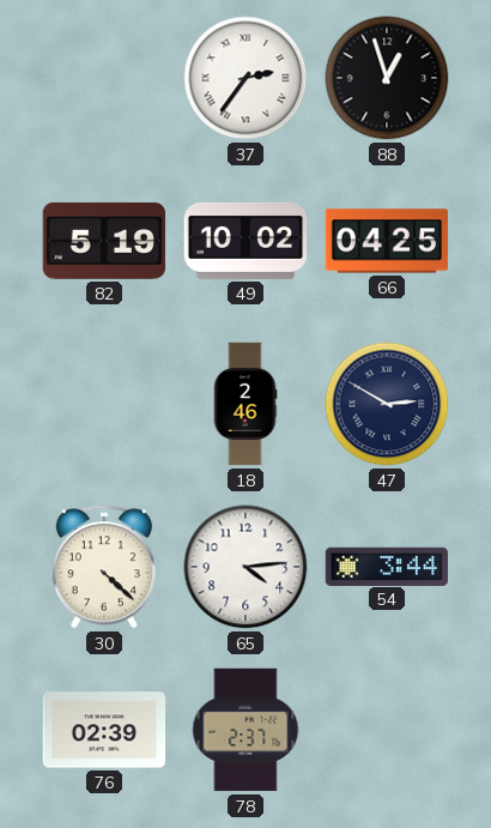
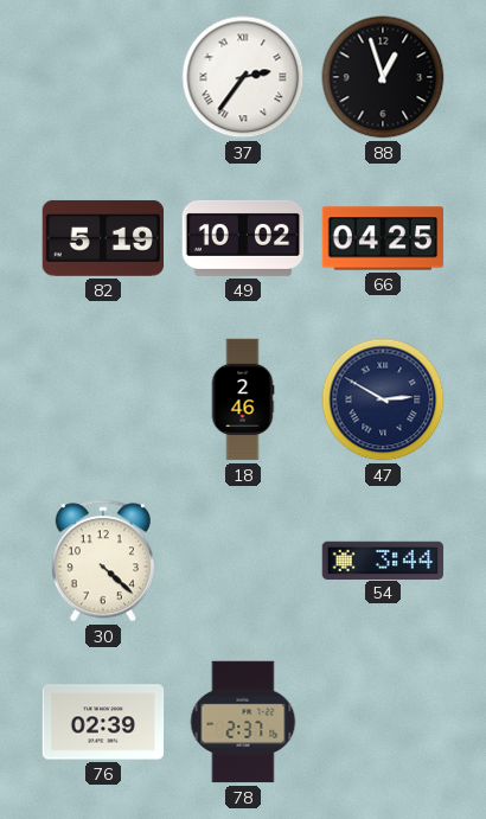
65: 4:14 -> none (245, 567)
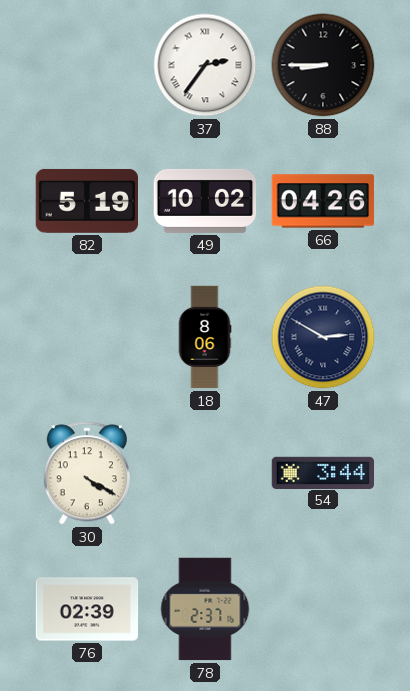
88: 12:57 -> 8:45 (323, 65)
66: 04:25 -> 04:26 (323, 201)
18: 2:46 -> 8:06 (205, 337)
30: 4:22 -> 4:20 (87, 473)
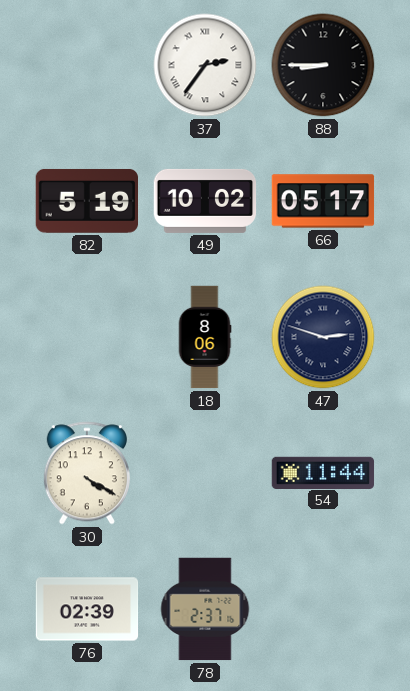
66: 04:26 -> 05:17 (323, 201)
47: 2:50 -> 2:48 (323, 337)
54: 3:44 -> 11:44 (323, 472)
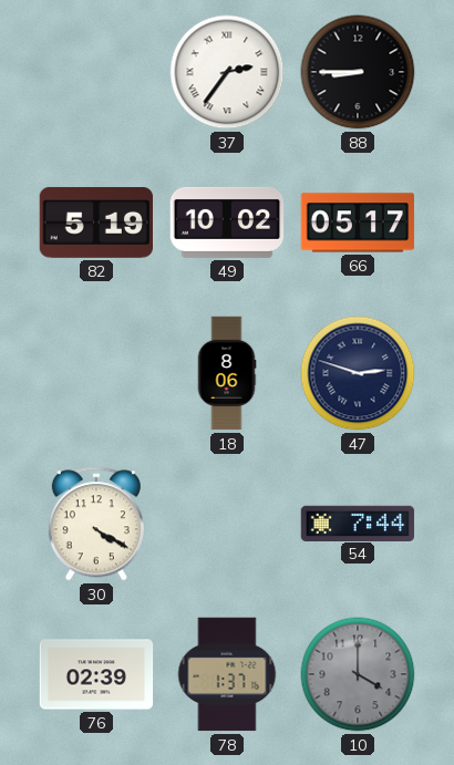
54: 11:44 -> 7:44 (358, 523)
78: 2:37 -> 1:37 (227, 674)
10: none -> 4:00 (358, 674)
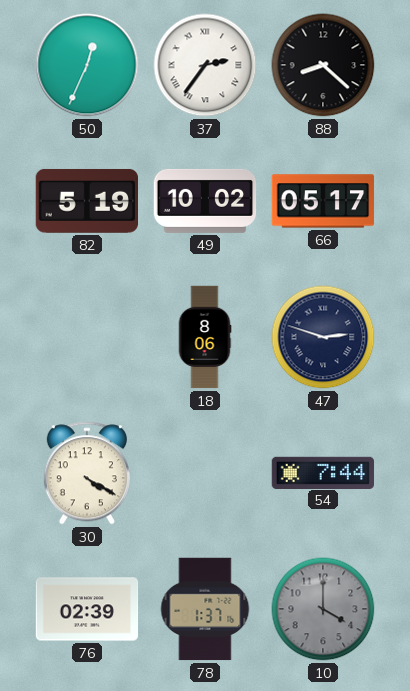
50: none -> 12:34 (87, 65)
88: 8:45 -> 8:22 (323, 65)
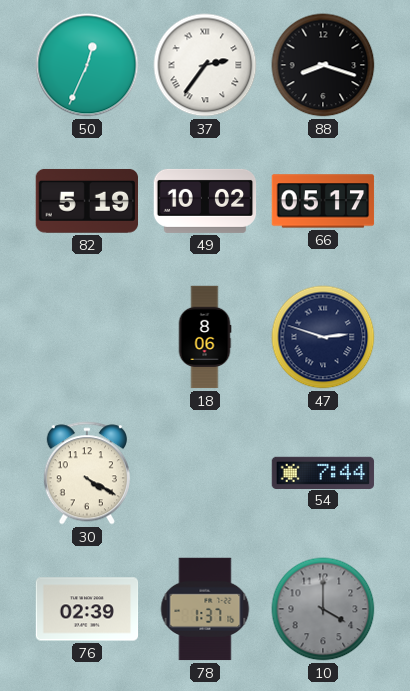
88: 8:22 -> 8:18 (323, 65)
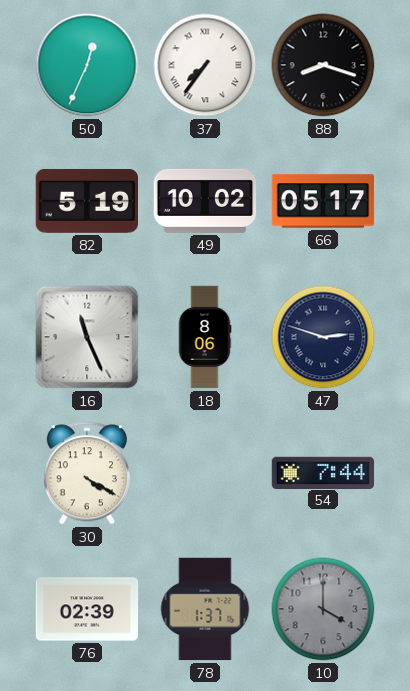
37: 2:36 -> 7:36 (205, 65)
16: none -> 11:26 (87, 337)
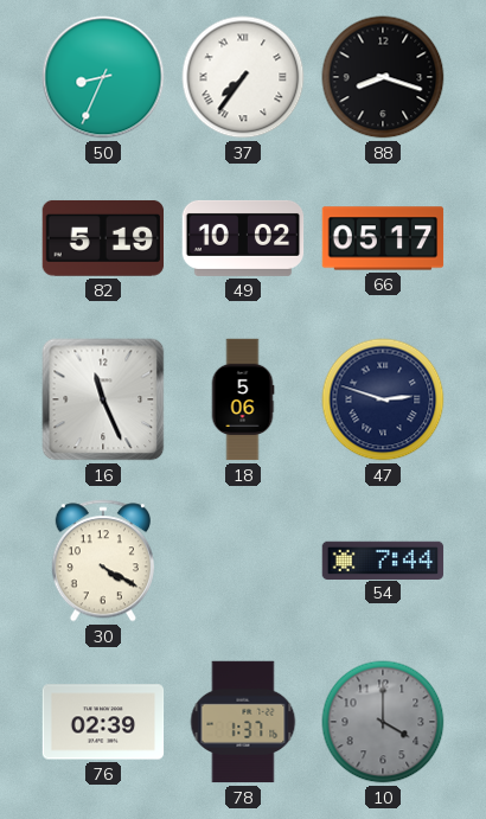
50: 12:34 -> 8:34 (103, 77)
18: 8:06 -> 5:06 (243, 399)
